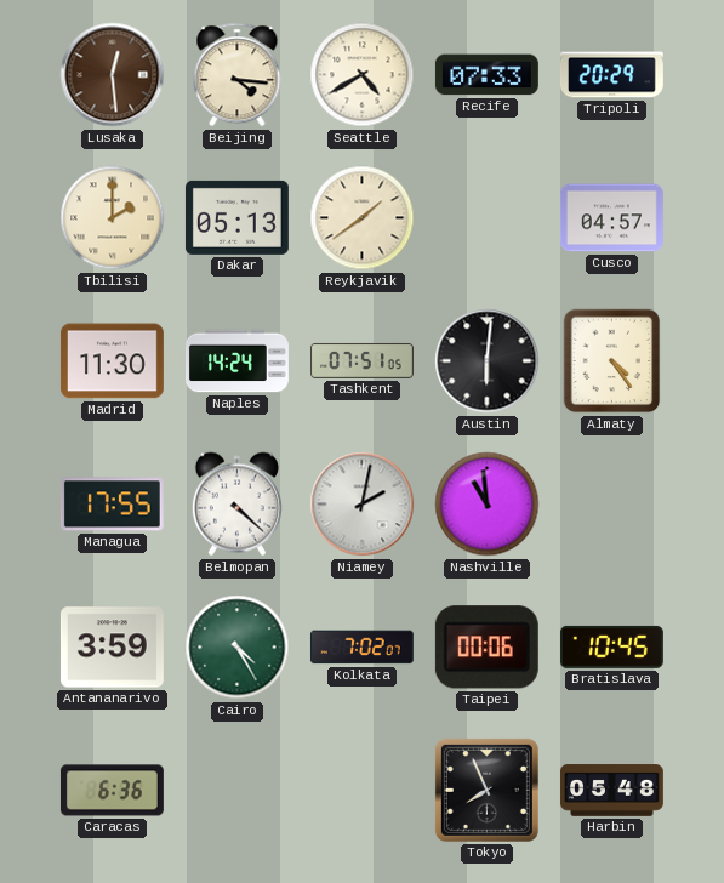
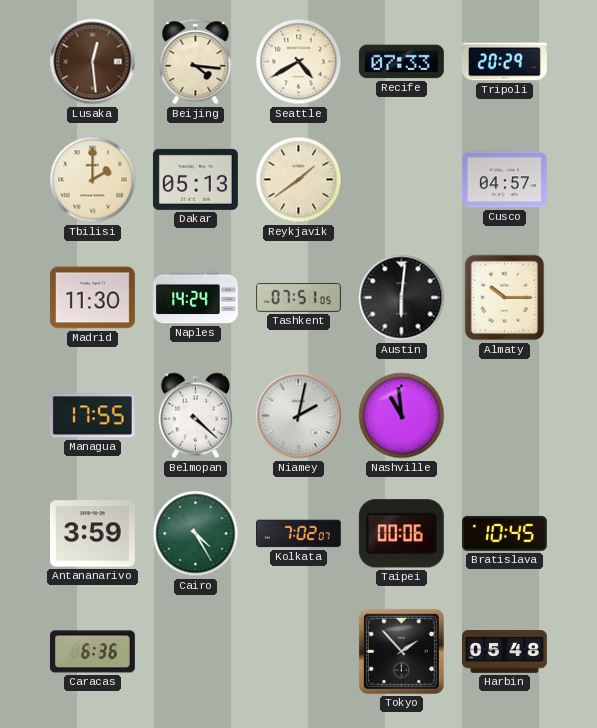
Almaty: 4:24 -> 10:15 (505, 298)
Tokyo: 7:56 -> 1:53 (401, 651)
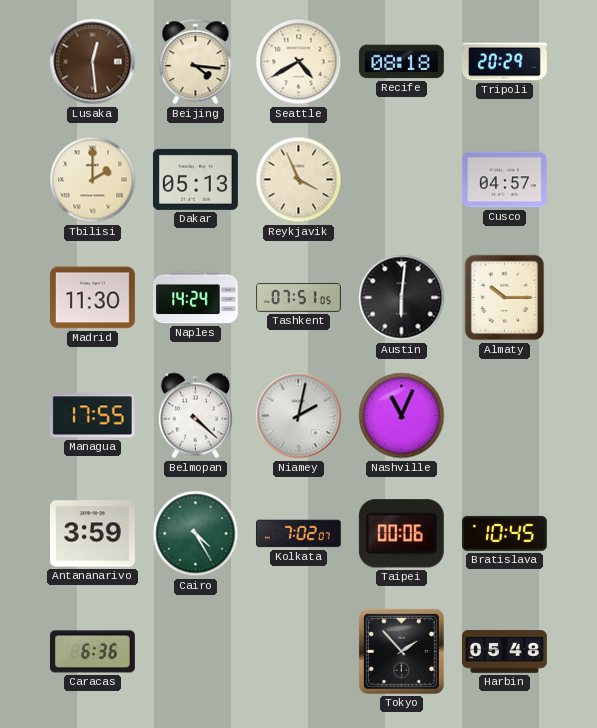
Recife: 07:33 -> 08:18 (401, 62)
Reykjavik: 1:39 -> 3:56 (299, 180)
Nashville: 10:59 -> 11:04 (402, 416)
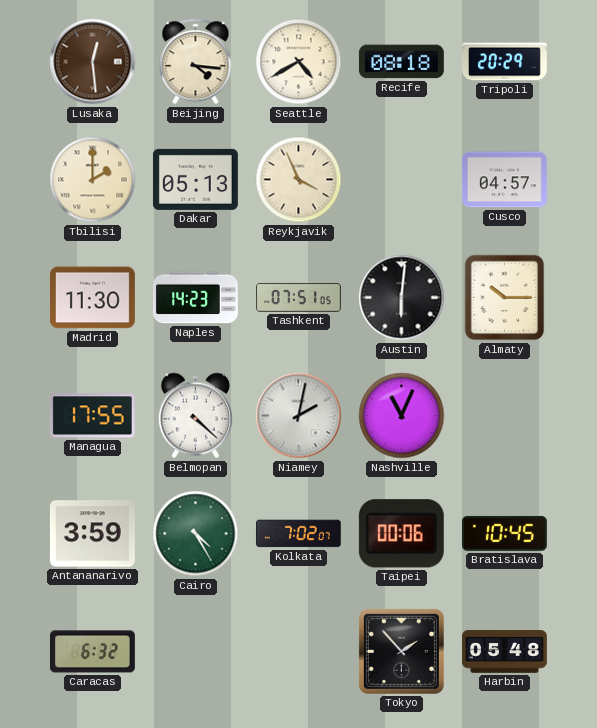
Naples: 14:24 -> 14:23 (196, 298)
Caracas: 6:36 -> 6:32 (92, 652)
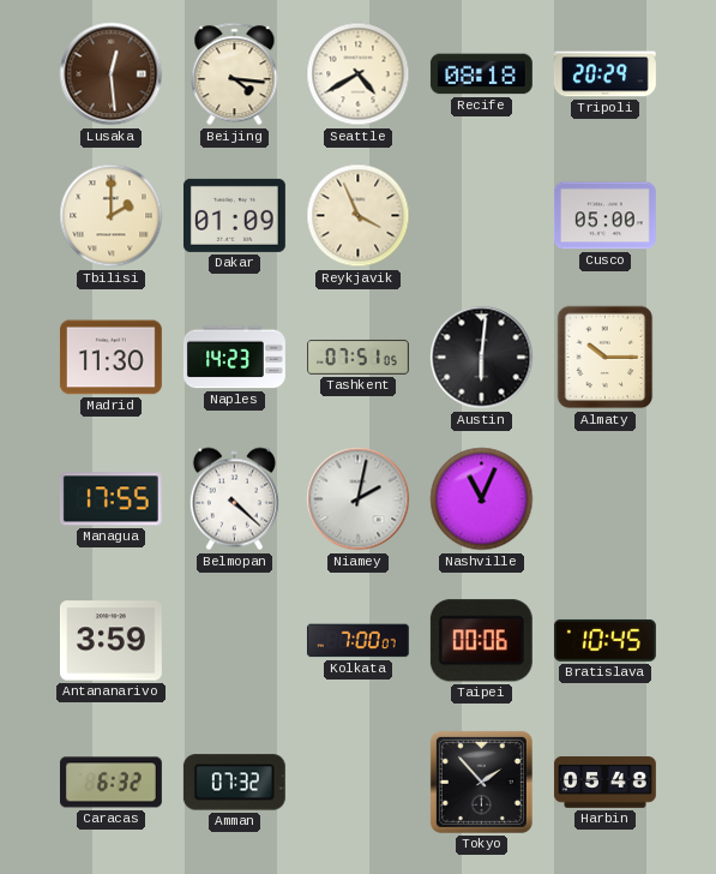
Dakar: 05:13 -> 01:09 (234, 215)
Cusco: 04:57 -> 05:00 (604, 216)
Cairo: 4:25 -> none (196, 534)
Kolkata: 7:02 -> 7:00 (357, 641)
Amman: none -> 07:32 (234, 783)
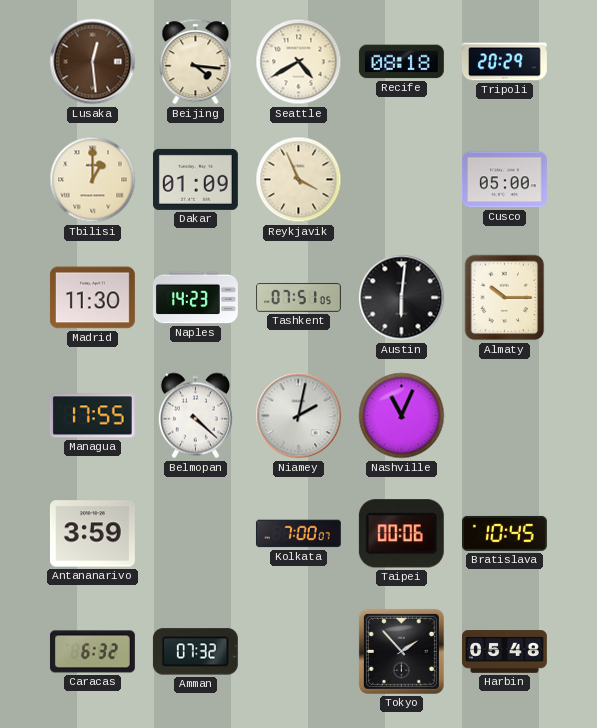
Tbilisi: 2:00 -> 1:00 (93, 180)
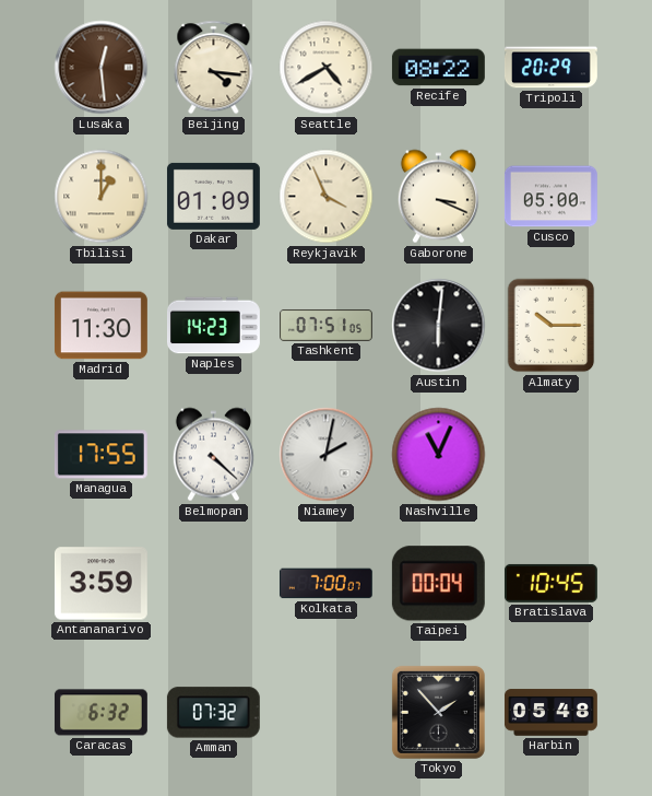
Recife: 08:18 -> 08:22 (438, 68)
Gaborone: none -> 3:19 (438, 197)
Taipei: 00:06 -> 00:04 (438, 584)
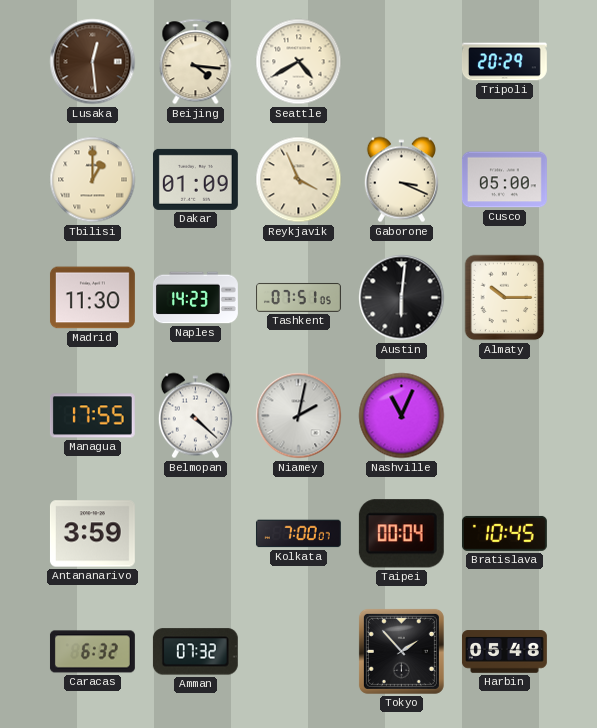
Recife: 08:22 -> none (438, 68)
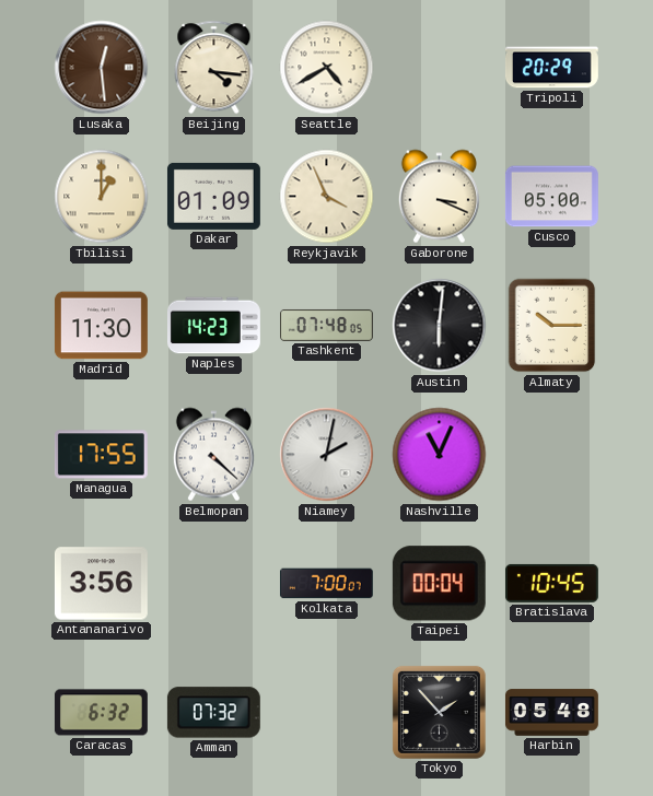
Tashkent: 07:51 -> 07:48 (327, 325)
Antananarivo: 3:59 -> 3:56 (101, 584)
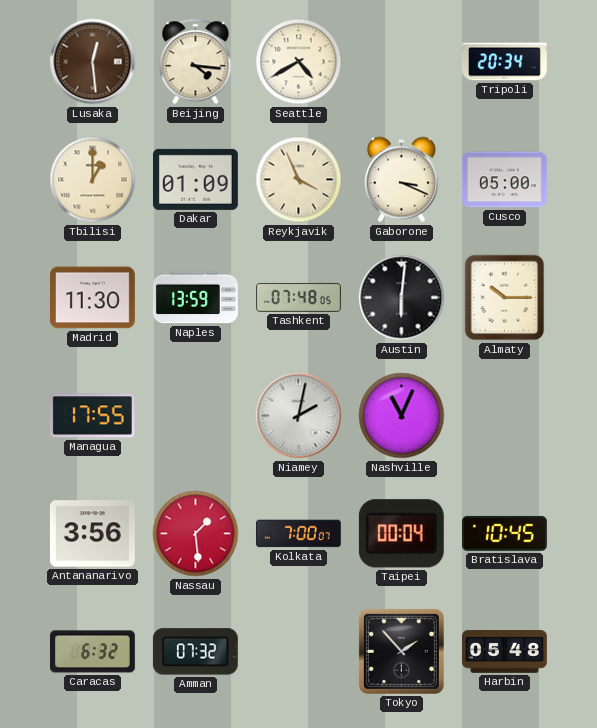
Tripoli: 20:29 -> 20:34 (504, 62)
Naples: 14:23 -> 13:59 (196, 298)
Belmopan: 4:22 -> none (213, 455)
Nassau: none -> 1:29 (196, 534)
